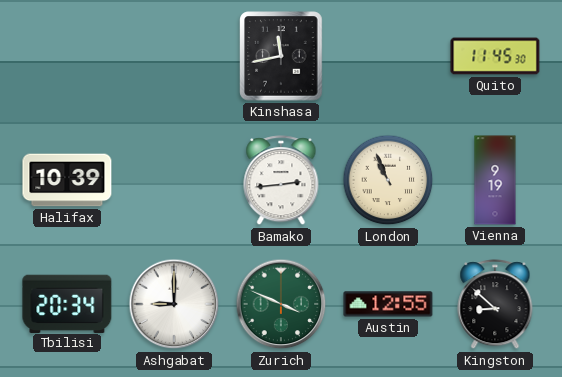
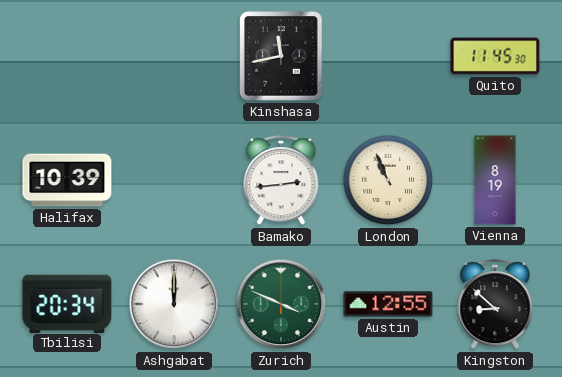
Vienna: 9:19 -> 8:19 (495, 180)
Ashgabat: 9:00 -> 12:00 (174, 304)
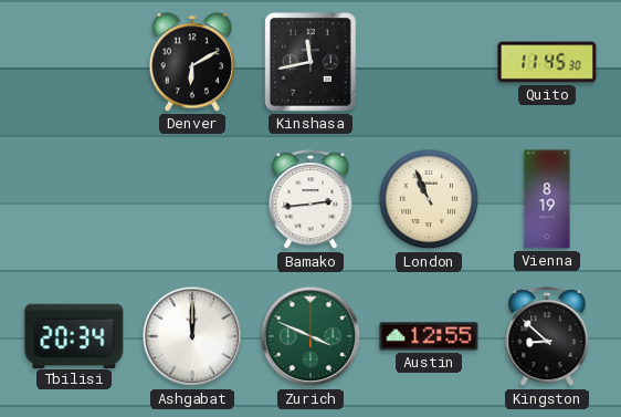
Denver: none -> 6:10 (192, 62)
Halifax: 10:39 -> none (67, 180)
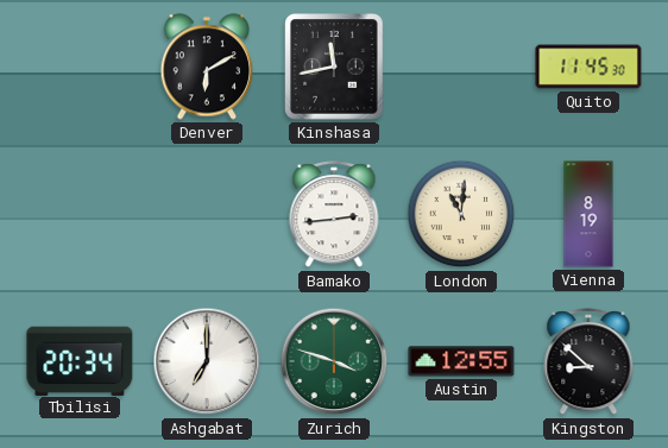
London: 10:56 -> 11:01 (461, 214)
Ashgabat: 12:00 -> 7:00 (207, 361)
Zurich: 3:49 -> 3:48 (334, 361)
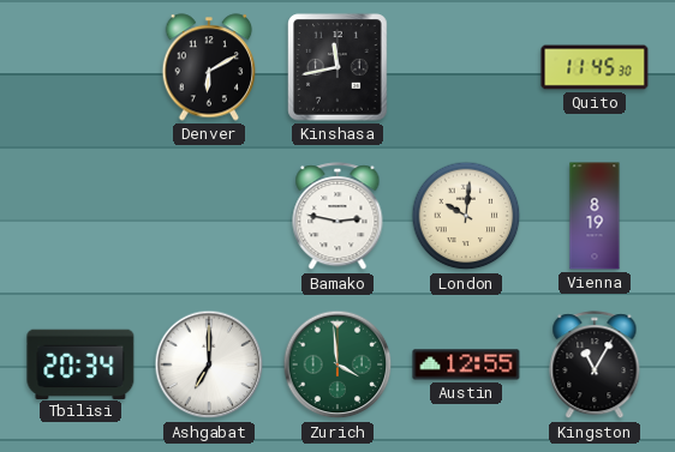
Bamako: 2:44 -> 2:47 (337, 217)
London: 11:01 -> 10:01 (466, 216)
Zurich: 3:48 -> 3:59 (337, 364)
Kingston: 8:52 -> 11:05 (595, 366)
